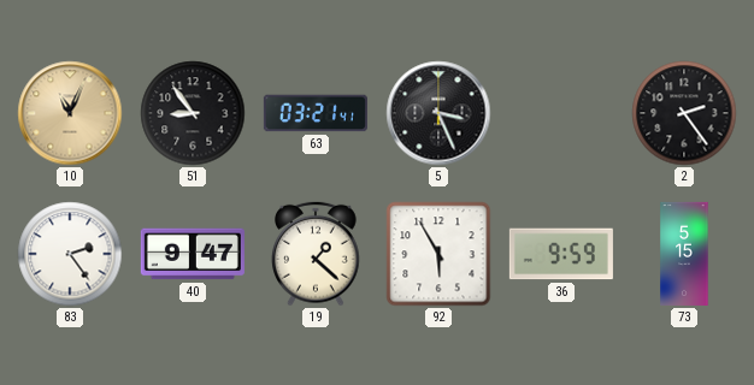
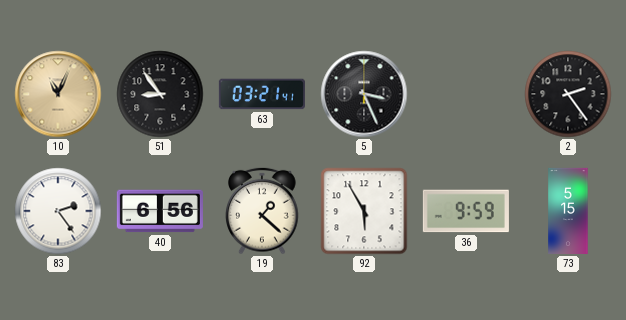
40: 9:47 -> 6:56 (160, 211)
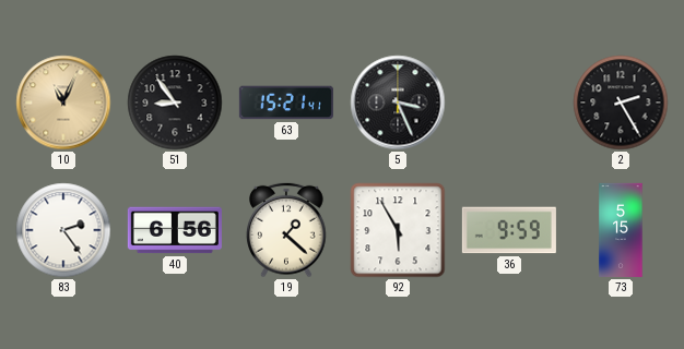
63: 03:21 -> 15:21 (286, 103)
2: 2:24 -> 2:25 (621, 103)
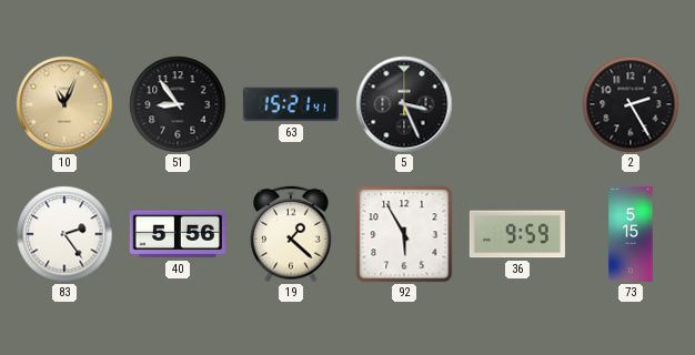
40: 6:56 -> 5:56 (178, 234)
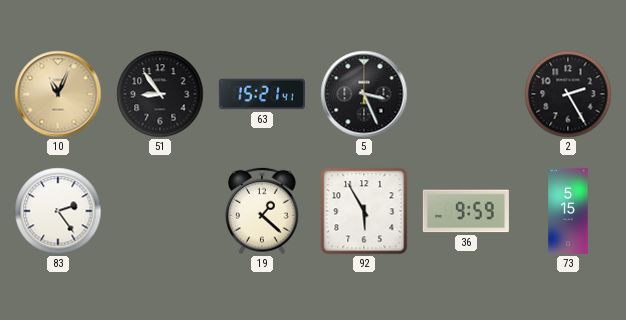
40: 5:56 -> none (178, 234)
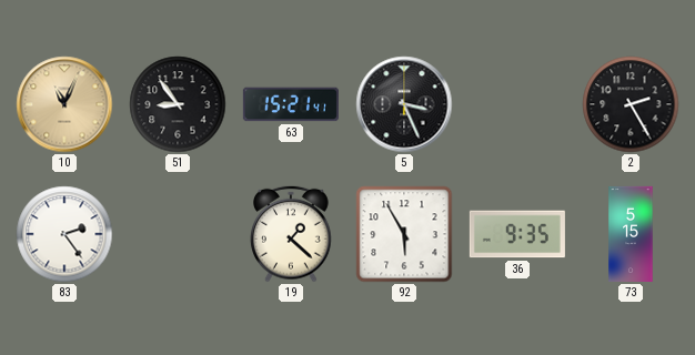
36: 9:59 -> 9:35 (517, 234)
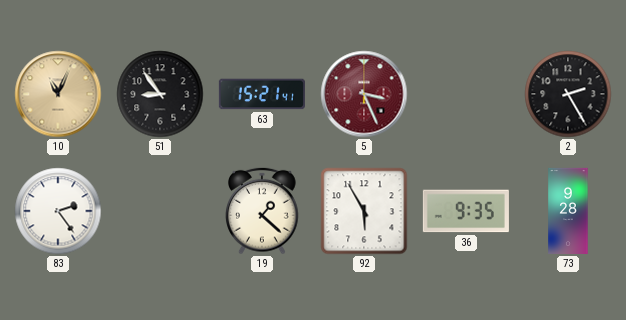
5 dial: black -> burgundy (364, 94)
73: 5:15 -> 9:28 (568, 211)
